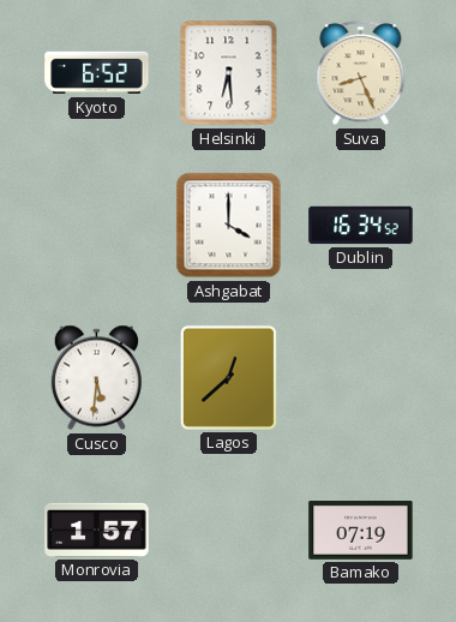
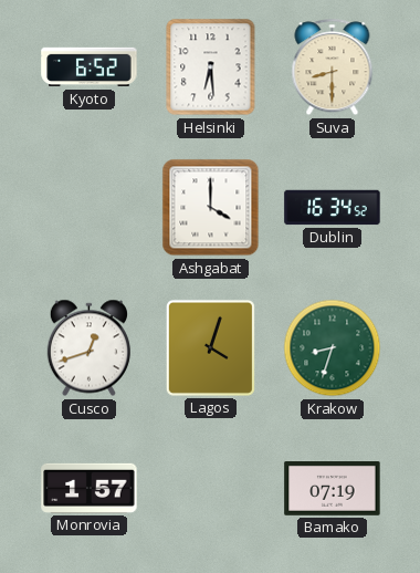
Suva: 8:26 -> 8:30 (333, 67)
Cusco: 5:31 -> 12:42 (88, 348)
Lagos: 12:38 -> 4:03 (210, 347)
Krakow: none -> 8:33 (333, 348)
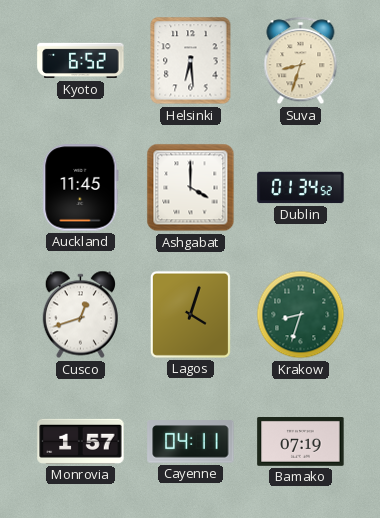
Suva: 8:30 -> 8:33 (301, 61)
Auckland: none -> 11:45 (81, 188)
Dublin: 16:34 -> 01:34 (301, 188)
Cayenne: none -> 04:11 (191, 442)
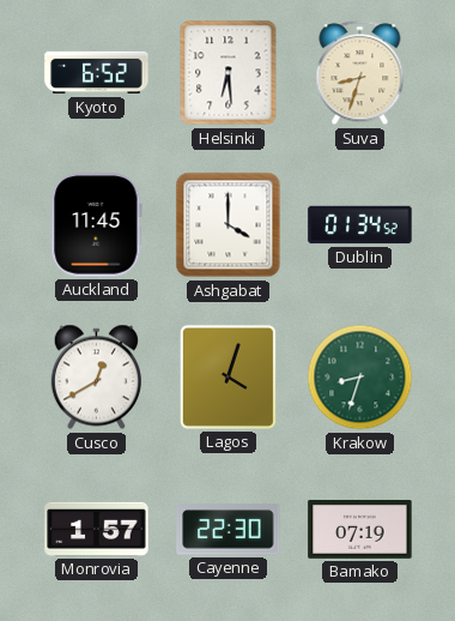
Cusco: 12:42 -> 12:40 (96, 378)
Cayenne: 04:11 -> 22:30 (229, 530)
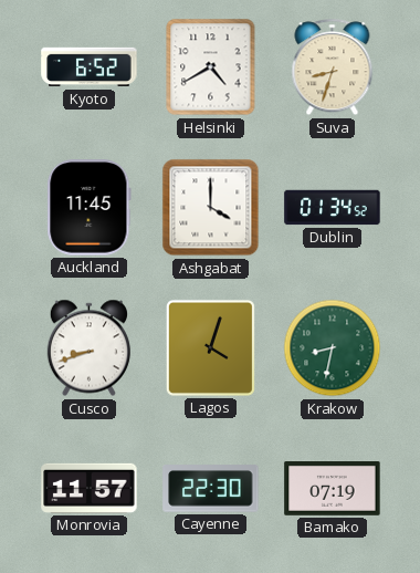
Helsinki: 6:29 -> 4:40 (211, 67)
Cusco: 12:40 -> 8:42 (88, 348)
Krakow: 8:33 -> 8:32 (333, 348)
Monrovia: 1:57 -> 11:57 (90, 488)
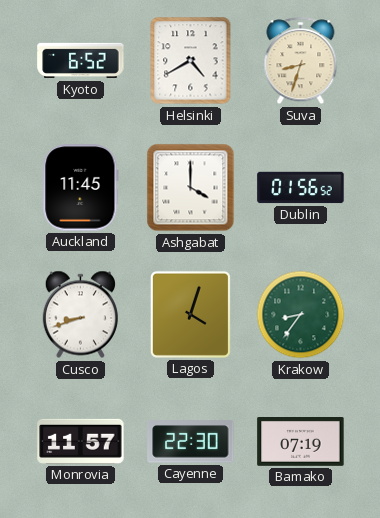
Dublin: 01:34 -> 01:56 (301, 188)
Krakow: 8:32 -> 8:36 (301, 315)
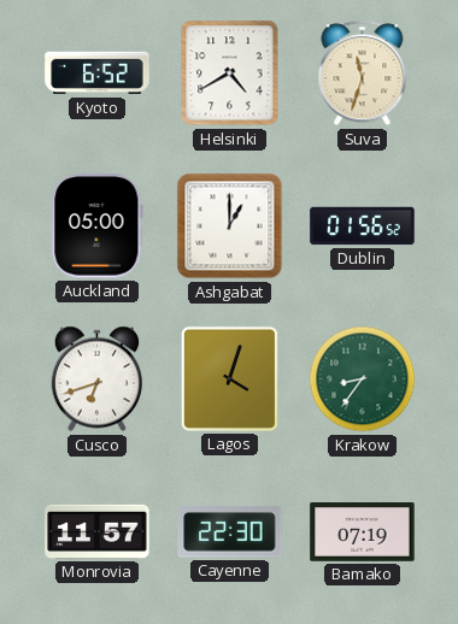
Suva: 8:33 -> 11:33 (363, 73)
Auckland: 11:45 -> 05:00 (98, 226)
Ashgabat: 4:00 -> 1:00 (230, 226)
Cusco: 8:42 -> 6:42 (96, 379)
